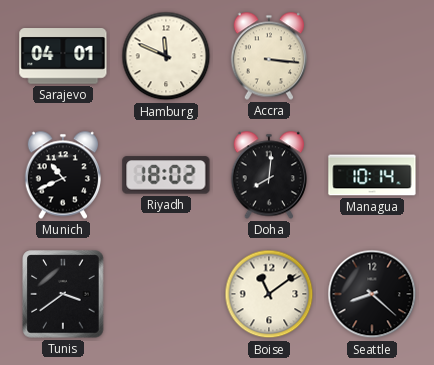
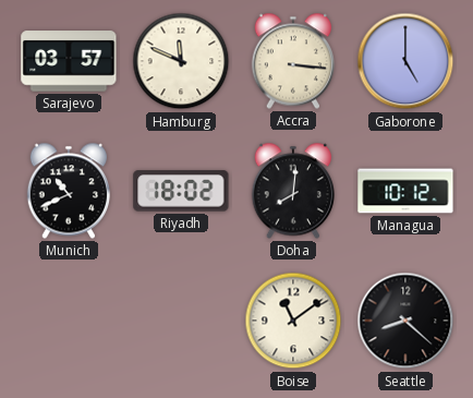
Sarajevo: 04:01 -> 03:57 (69, 61)
Gaborone: none -> 5:00 (405, 61)
Managua: 10:14 -> 10:12 (405, 191)
Tunis: 3:39 -> none (63, 294)
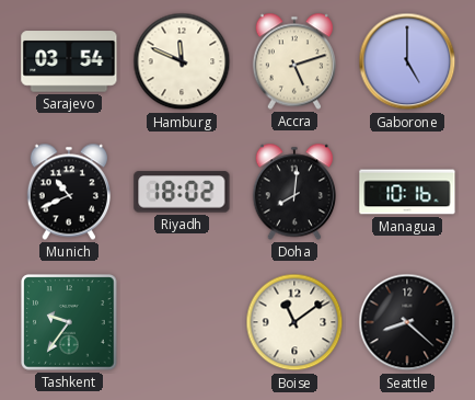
Sarajevo: 03:57 -> 03:54 (69, 61)
Accra: 3:16 -> 5:12 (293, 61)
Managua: 10:12 -> 10:16 (407, 192)
Tashkent: none -> 9:36 (69, 322)
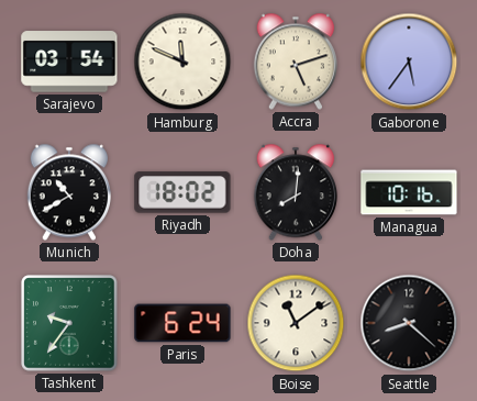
Gaborone: 5:00 -> 5:36 (409, 62)
Munich: 10:41 -> 10:40 (68, 192)
Paris: none -> 6:24 (182, 323)
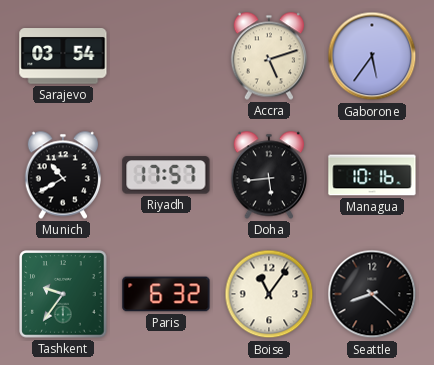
Hamburg: 11:49 -> none (182, 62)
Riyadh: 18:02 -> 17:57 (166, 175)
Doha: 8:01 -> 5:44 (268, 175)
Paris: 6:24 -> 6:32 (166, 294)
Boise: 11:09 -> 11:06 (269, 294)
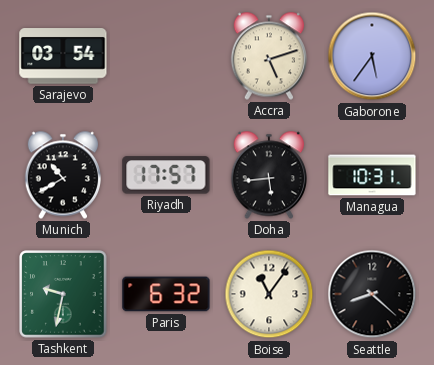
Managua: 10:16 -> 10:31 (372, 175)
Tashkent: 9:36 -> 9:32 (63, 294)
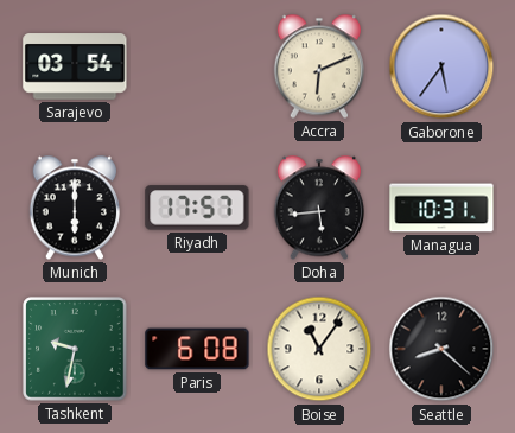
Accra: 5:12 -> 6:11 (318, 66)
Munich: 10:40 -> 6:00 (74, 208)
Paris: 6:32 -> 6:08 (197, 349)
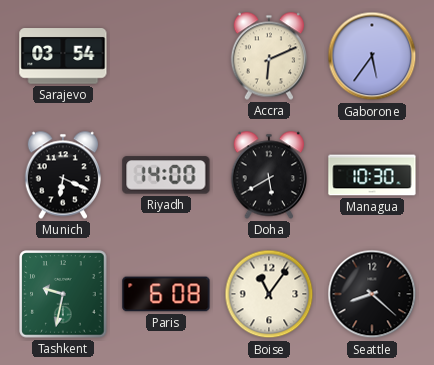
Munich: 6:00 -> 6:19 (62, 175)
Riyadh: 17:57 -> 14:00 (166, 175)
Doha: 5:44 -> 5:40 (268, 175)
Managua: 10:31 -> 10:30 (372, 175)
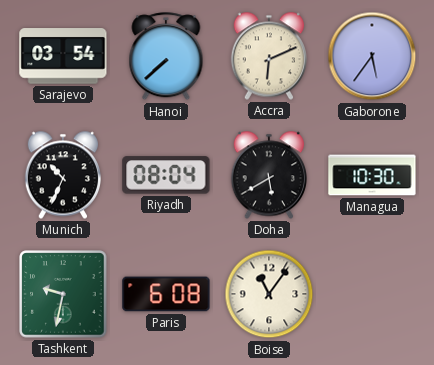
Hanoi: none -> 7:38 (166, 57)
Munich: 6:19 -> 10:34 (62, 175)
Riyadh: 14:00 -> 08:04 (166, 175)
Seattle: 8:22 -> none (372, 294)
